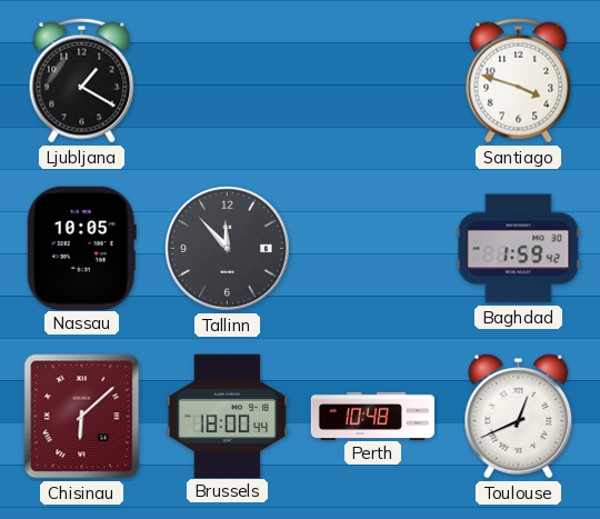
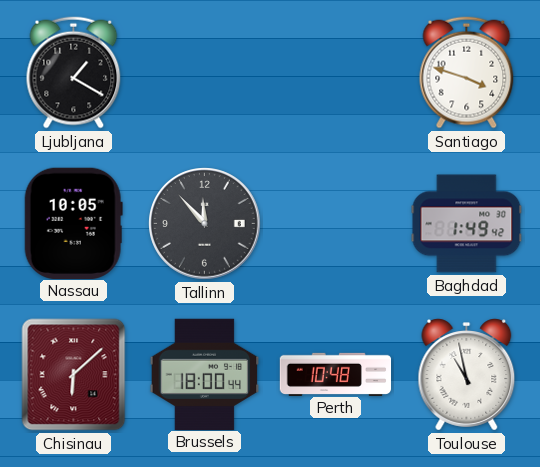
Baghdad: 1:59 -> 1:49 (467, 224)
Toulouse: 12:41 -> 10:58 (467, 375)
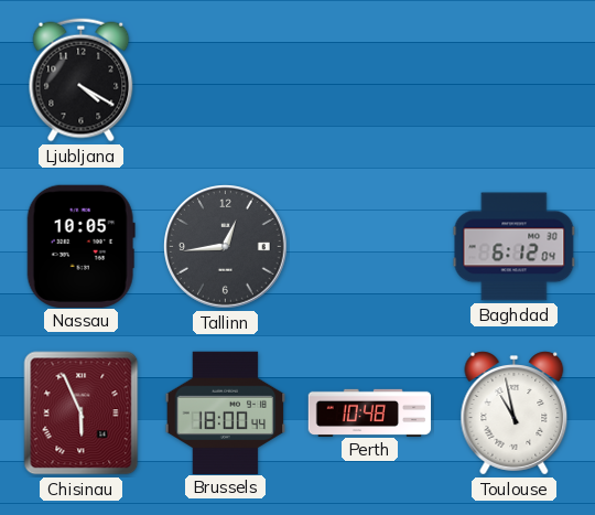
Ljubljana: 1:20 -> 4:20 (82, 81)
Santiago: 3:48 -> none (467, 73)
Tallinn: 11:53 -> 12:44 (226, 247)
Baghdad: 1:49 -> 6:12 (515, 247)
Chisinau: 6:08 -> 5:56 (82, 414)
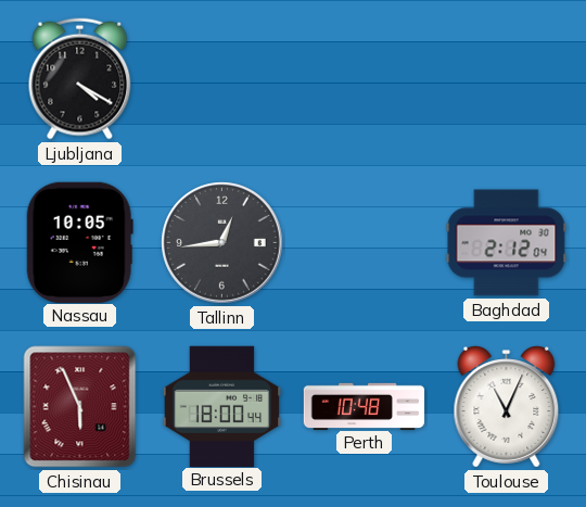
Baghdad: 6:12 -> 2:12 (507, 243)
Toulouse: 10:58 -> 11:04 (507, 407)
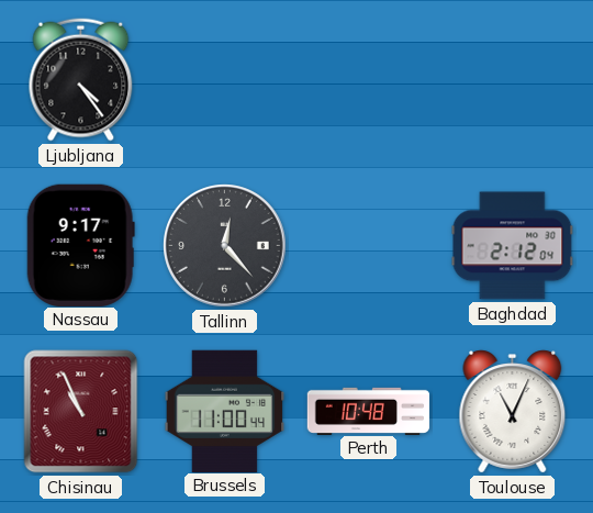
Ljubljana: 4:20 -> 4:24 (81, 80)
Nassau: 10:05 -> 9:17 (80, 245)
Tallinn: 12:44 -> 12:23 (225, 246)
Chisinau: 5:56 -> 10:56 (81, 412)
Brussels: 18:00 -> 11:00 (225, 411)
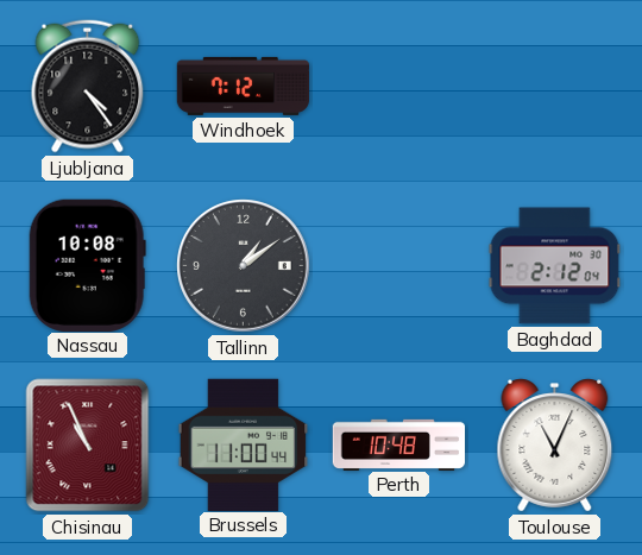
Windhoek: none -> 7:12 (244, 86)
Nassau: 9:17 -> 10:08 (87, 265)
Tallinn: 12:23 -> 1:09 (244, 266)
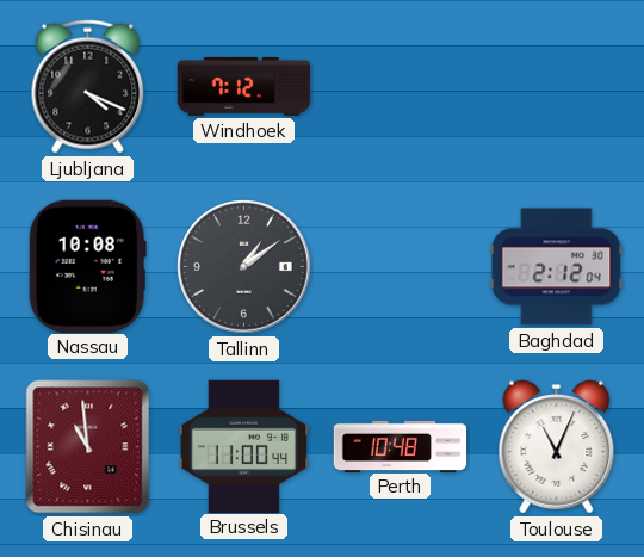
Ljubljana: 4:24 -> 4:19 (88, 87)
Chisinau: 10:56 -> 10:59 (88, 447)
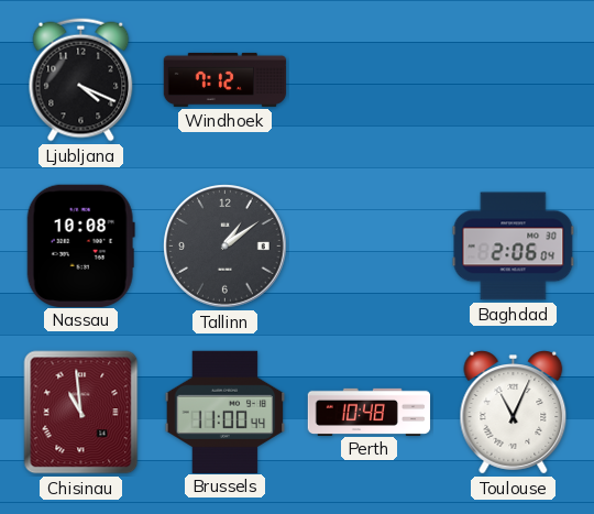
Baghdad: 2:12 -> 2:06 (514, 247)
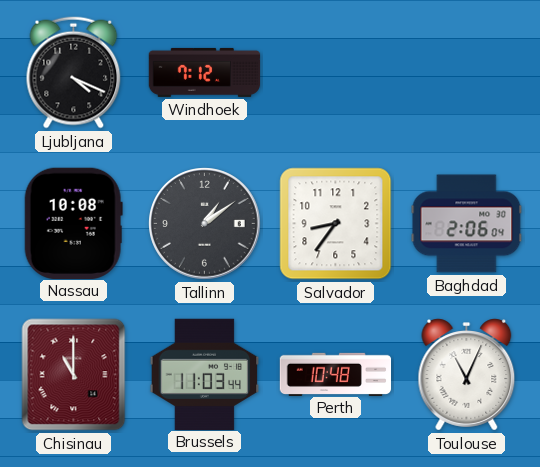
Salvador: none -> 8:36 (336, 224)
Chisinau: 10:59 -> 11:00 (74, 375)
Brussels: 11:00 -> 11:03 (205, 374)
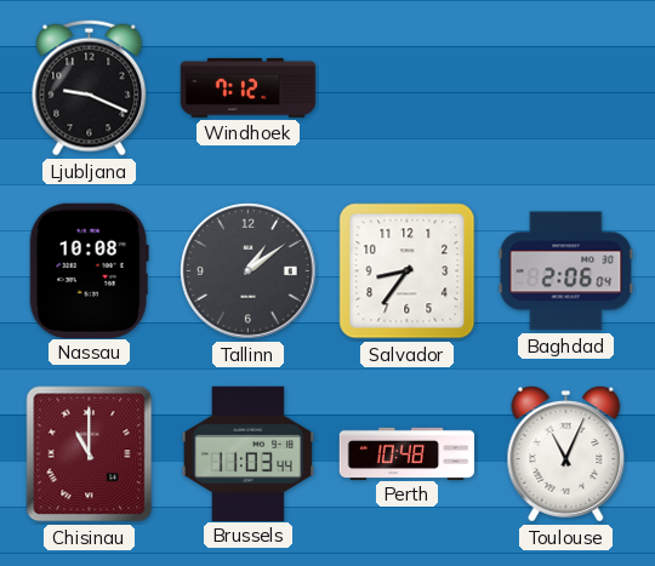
Ljubljana: 4:19 -> 9:19 (90, 88)
